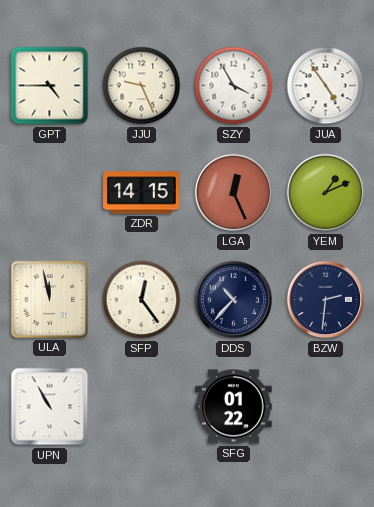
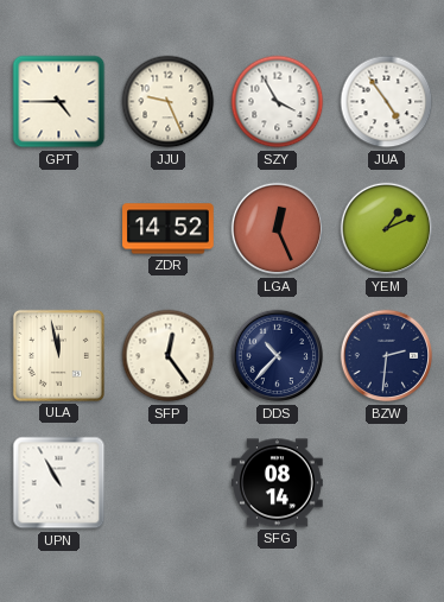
ZDR: 14:15 -> 14:52 (169, 229)
SFG: 01:22 -> 08:14 (278, 483)
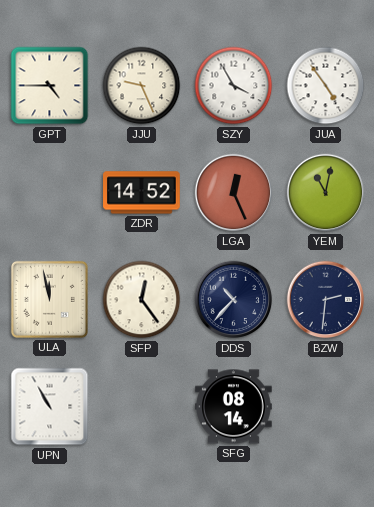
YEM: 1:11 -> 11:02 (326, 193)
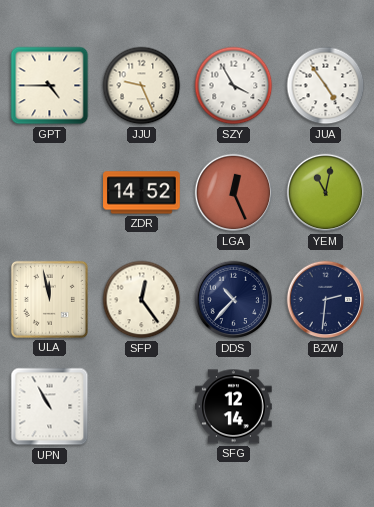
SFG: 08:14 -> 12:14 (234, 407)
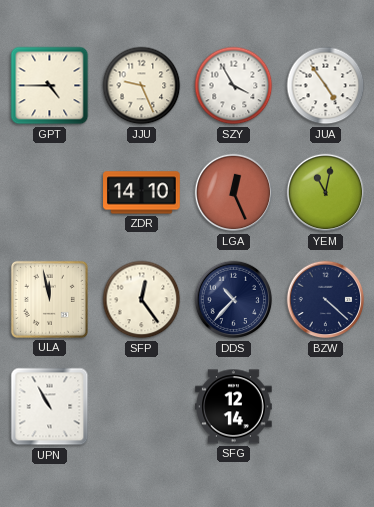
ZDR: 14:52 -> 14:10 (142, 193)
BZW: 2:31 -> 4:22 (326, 300)
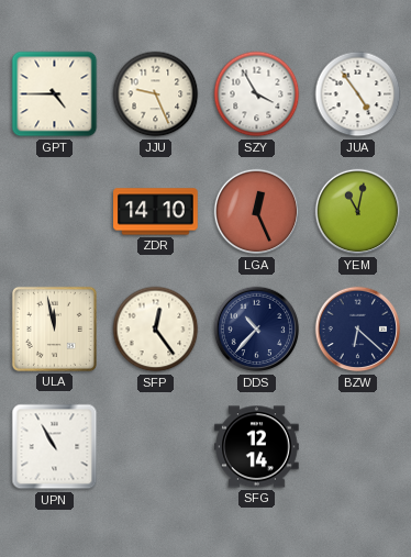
BZW: 4:22 -> 6:22 (358, 330)
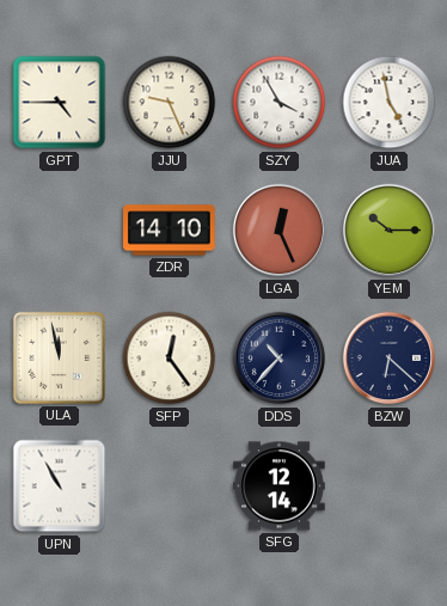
JUA: 4:54 -> 4:58 (390, 103)
YEM: 11:02 -> 10:15 (390, 231)
